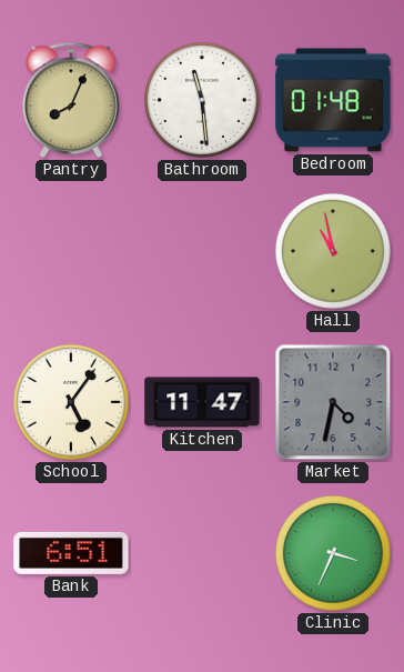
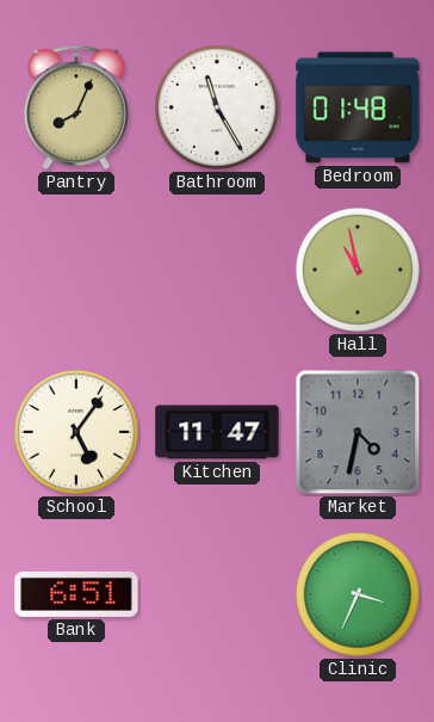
Bathroom: 11:29 -> 11:25 (217, 107)
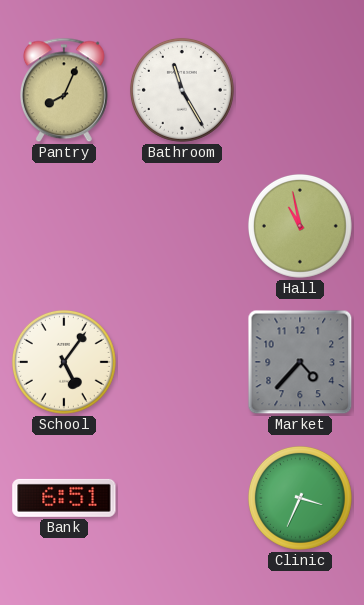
Bedroom: 01:48 -> none (358, 107)
Kitchen: 11:47 -> none (217, 432)
Market: 4:32 -> 4:37 (300, 362)
